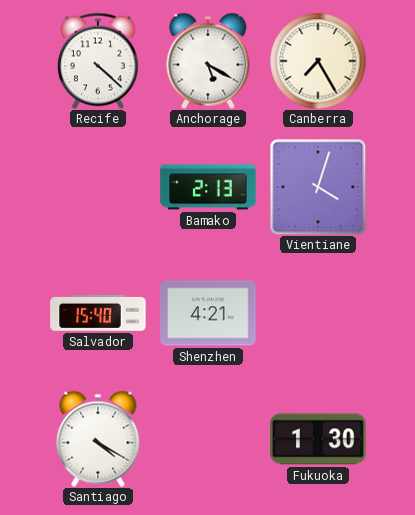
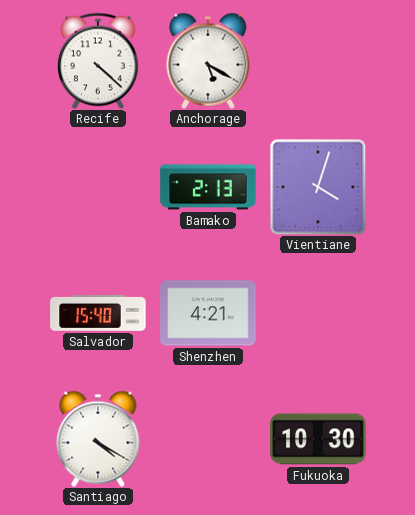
Canberra: 7:25 -> none (318, 61)
Fukuoka: 1:30 -> 10:30 (318, 439)
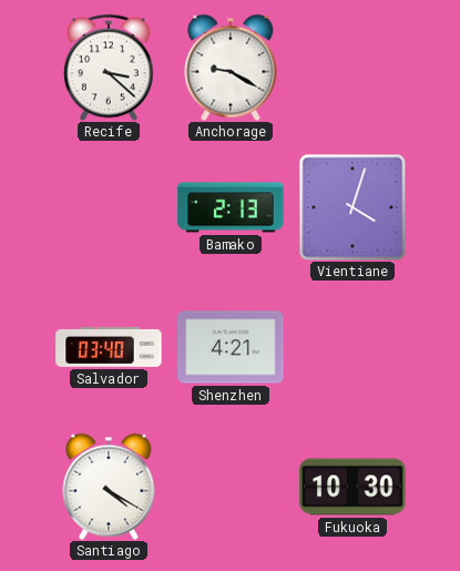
Recife: 4:22 -> 3:22 (110, 68)
Anchorage: 5:20 -> 9:20 (231, 68)
Salvador: 15:40 -> 03:40 (109, 347)
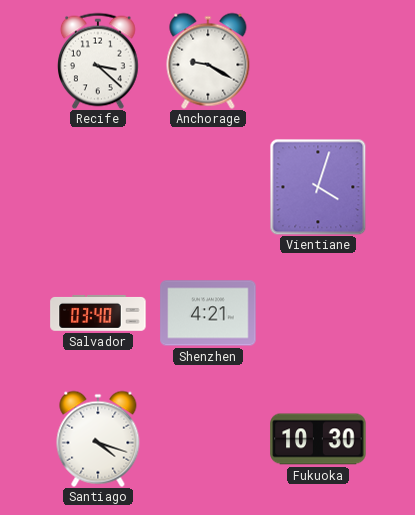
Bamako: 2:13 -> none (231, 207)
Santiago: 4:20 -> 4:18 (98, 439)
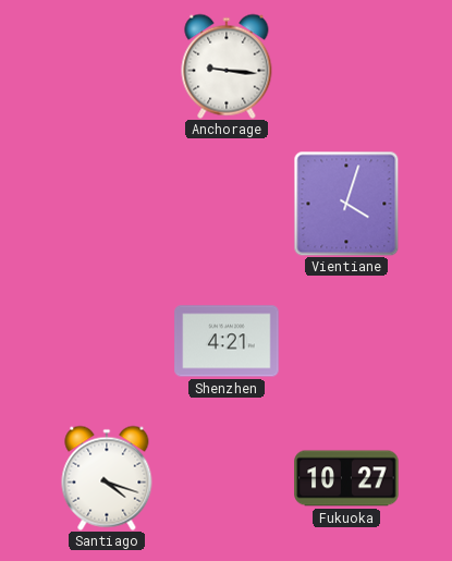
Recife: 3:22 -> none (99, 61)
Anchorage: 9:20 -> 9:16 (227, 66)
Salvador: 03:40 -> none (98, 313)
Fukuoka: 10:30 -> 10:27 (346, 478)
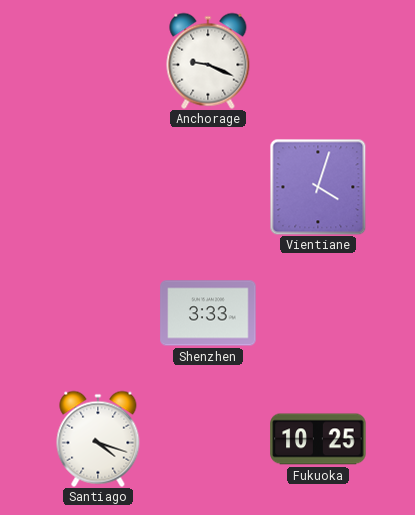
Anchorage: 9:16 -> 9:19 (208, 61)
Shenzhen: 4:21 -> 3:33 (208, 313)
Fukuoka: 10:27 -> 10:25 (318, 439)
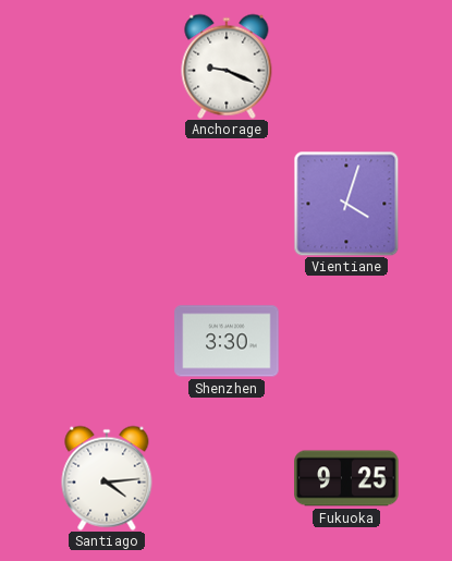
Shenzhen: 3:33 -> 3:30 (227, 341)
Santiago: 4:18 -> 4:14 (107, 478)
Fukuoka: 10:25 -> 9:25 (346, 478)
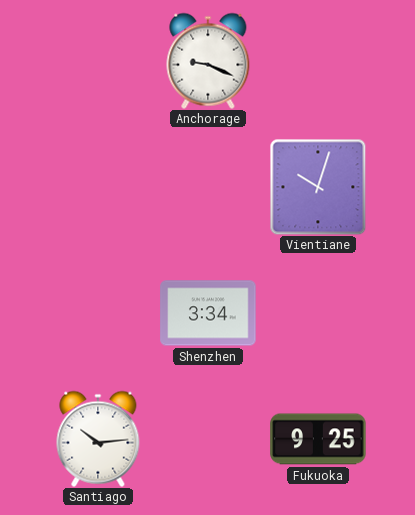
Vientiane: 4:03 -> 10:03 (318, 187)
Shenzhen: 3:30 -> 3:34 (208, 313)
Santiago: 4:14 -> 10:14 (98, 439)
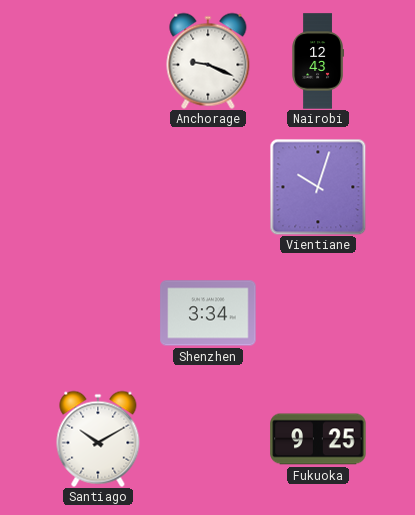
Nairobi: none -> 12:43 (317, 61)
Santiago: 10:14 -> 10:10 (98, 439)
